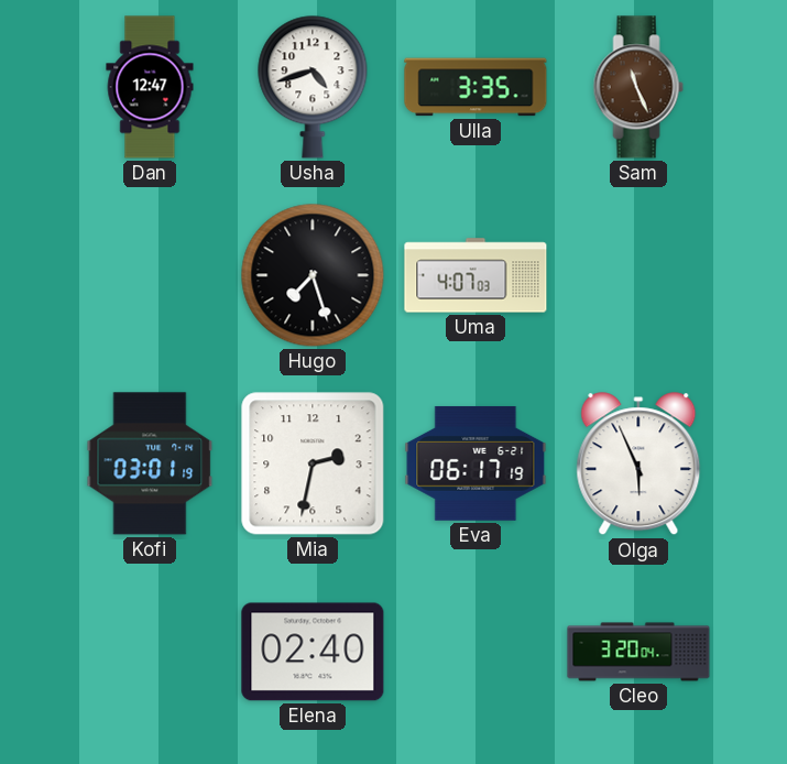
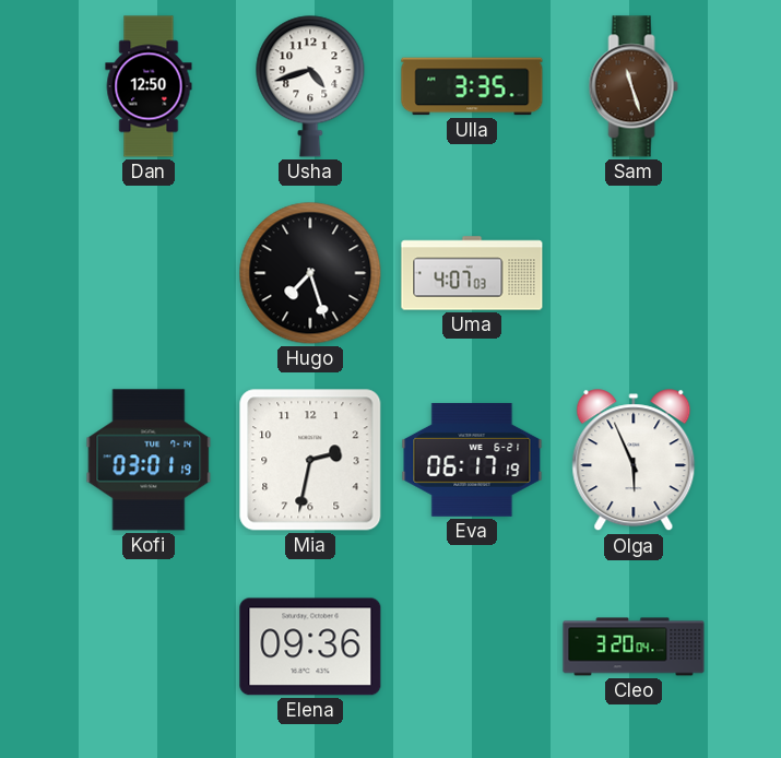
Dan: 12:47 -> 12:50 (149, 86)
Sam: 11:26 -> 11:27 (634, 86)
Elena: 02:40 -> 09:36 (310, 647)
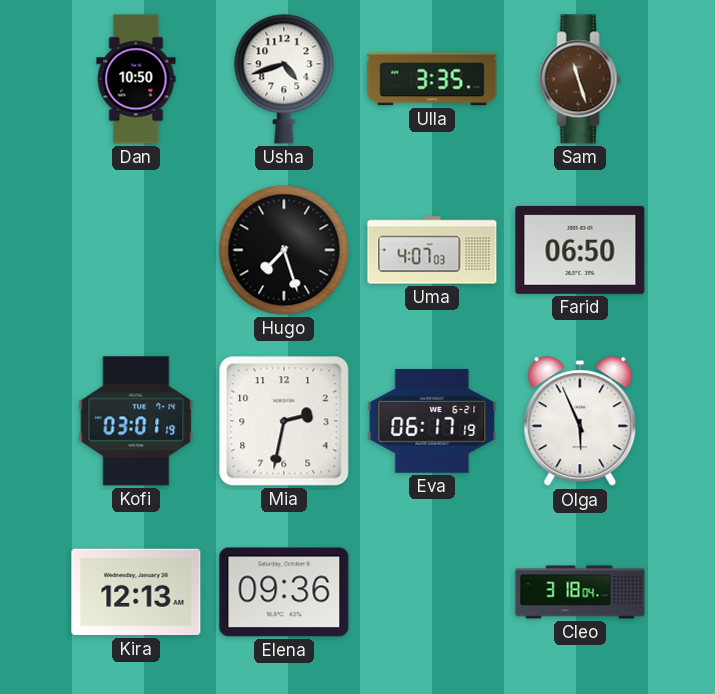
Dan: 12:50 -> 10:50 (136, 79)
Farid: none -> 06:50 (580, 250)
Kira: none -> 12:13 (136, 592)
Cleo: 3:20 -> 3:18 (580, 592)
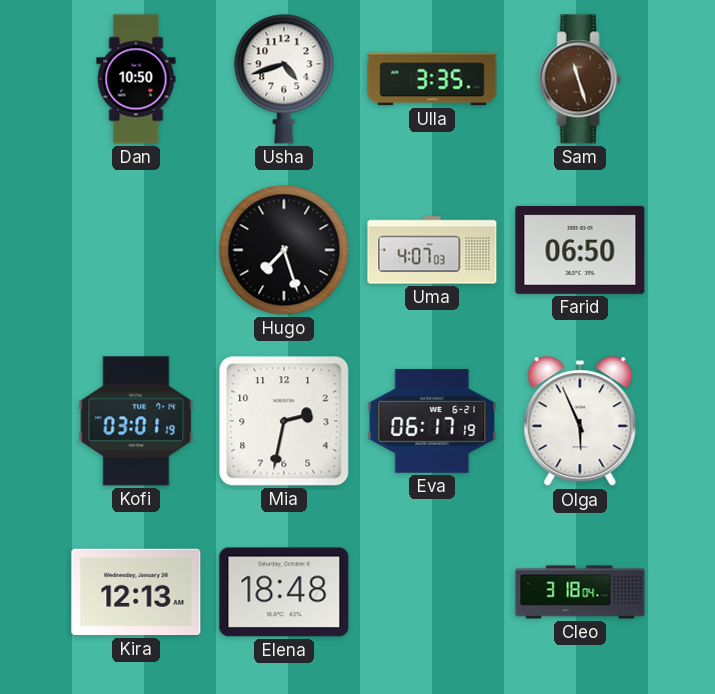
Elena: 09:36 -> 18:48 (284, 592)
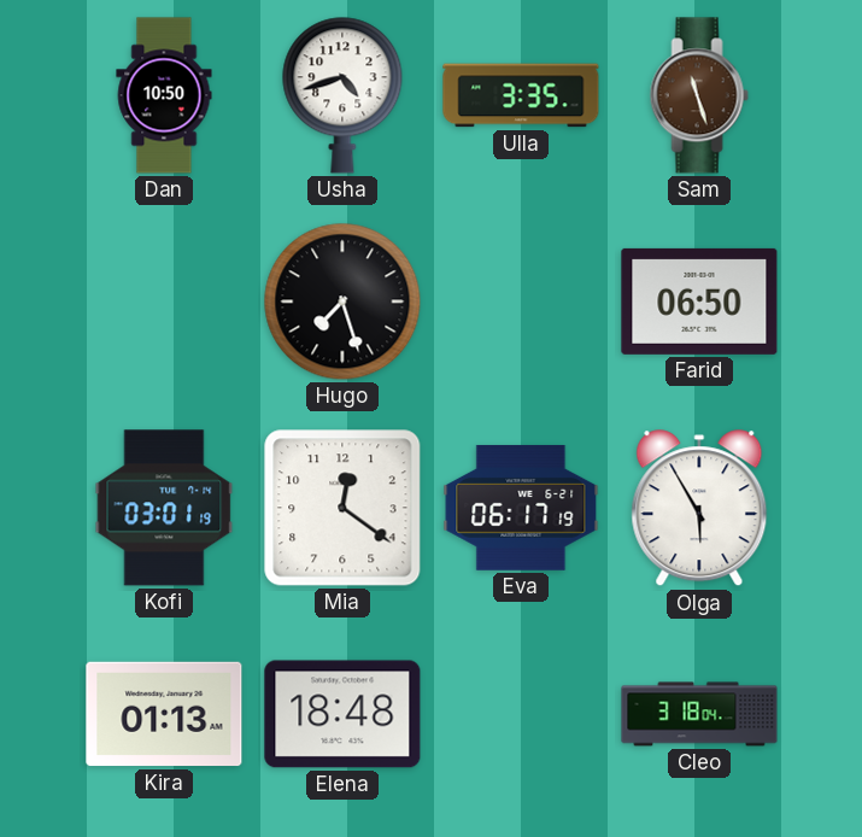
Uma: 4:07 -> none (432, 250)
Mia: 2:32 -> 12:21 (342, 508)
Olga: 5:56 -> 5:55 (699, 509)
Kira: 12:13 -> 01:13 (164, 714)
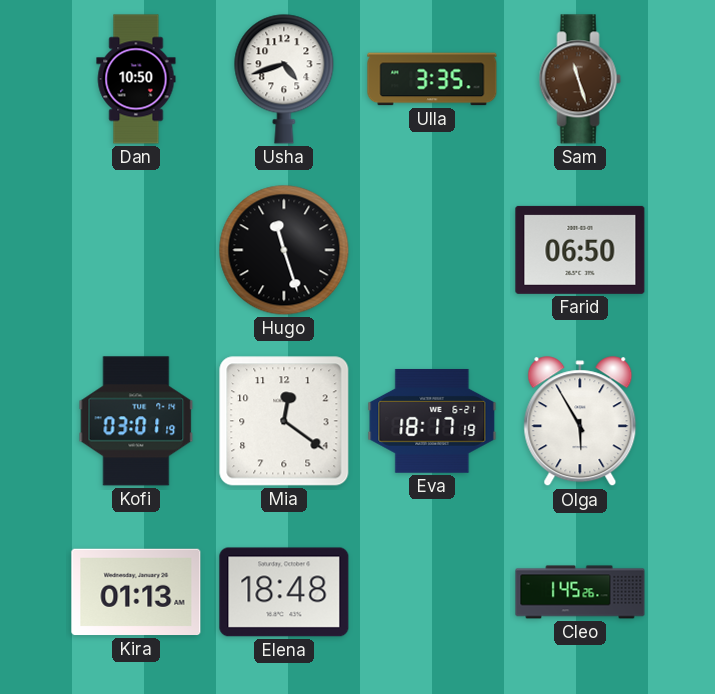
Hugo: 7:27 -> 11:27 (284, 250)
Eva: 06:17 -> 18:17 (432, 421)
Cleo: 3:18 -> 1:45 (580, 592)
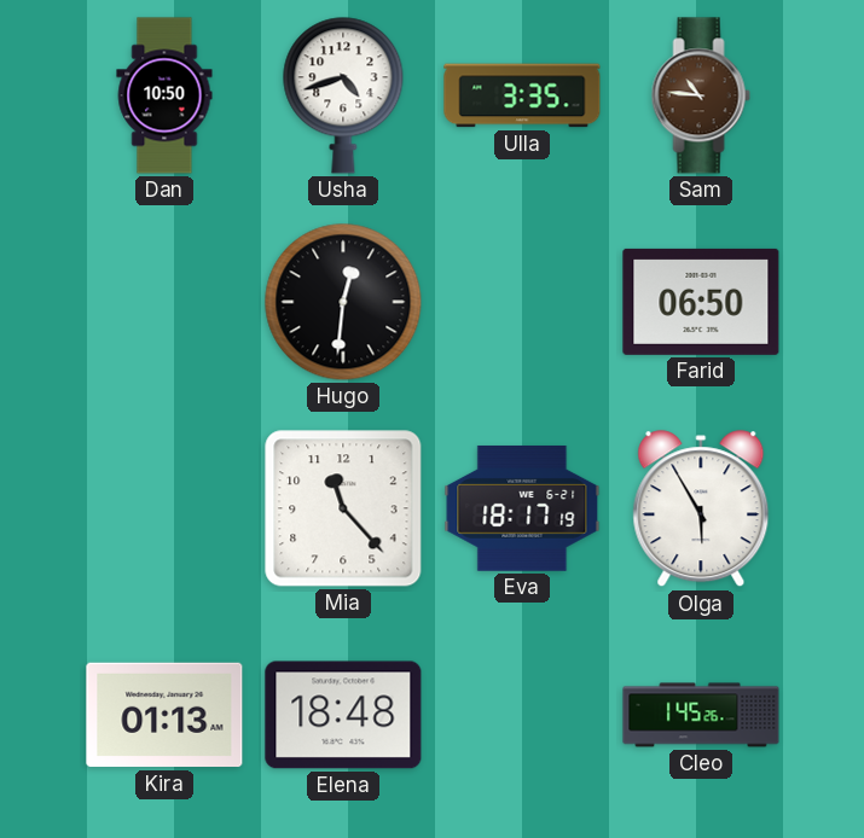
Sam: 11:27 -> 10:46 (701, 95)
Hugo: 11:27 -> 12:31 (343, 302)
Kofi: 03:01 -> none (136, 421)
Mia: 12:21 -> 11:23 (343, 508)
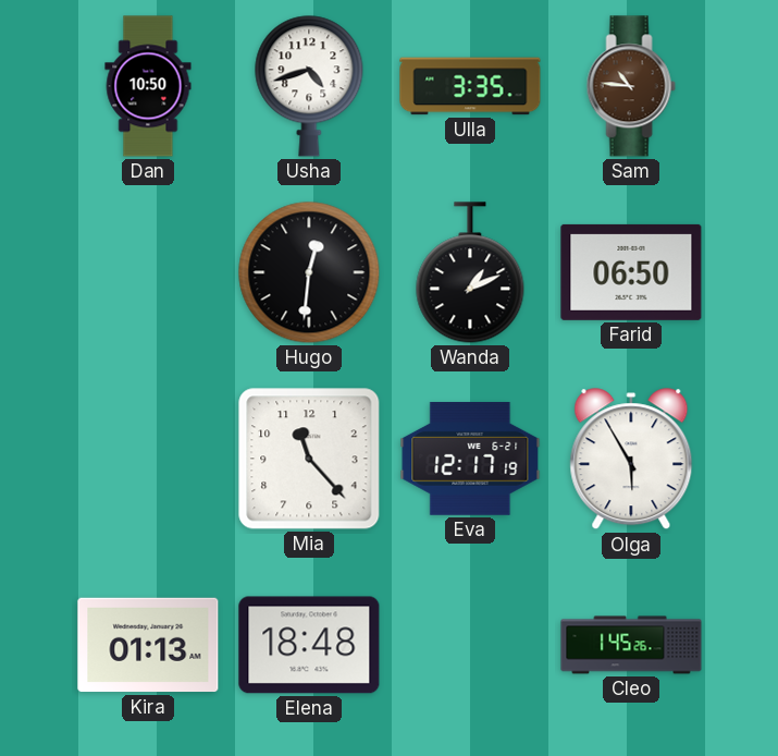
Wanda: none -> 1:11 (470, 272)
Eva: 18:17 -> 12:17 (470, 459)
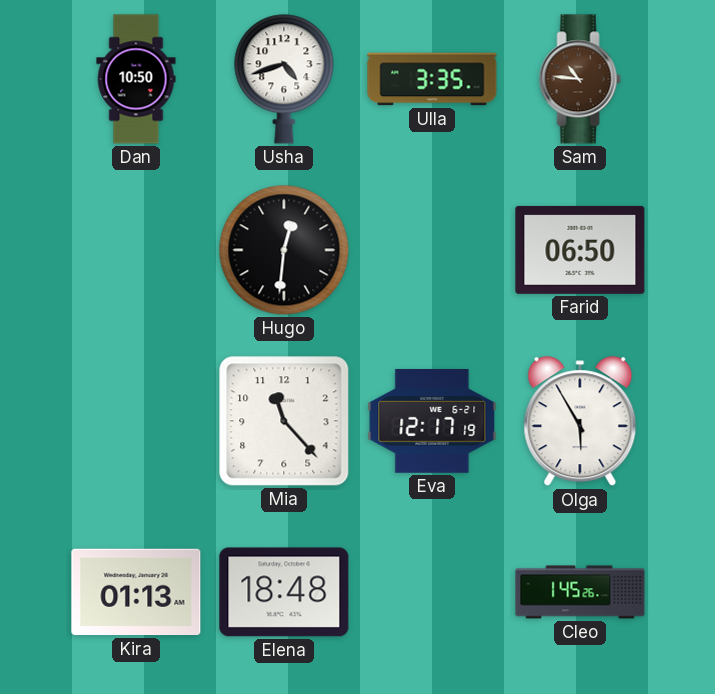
Wanda: 1:11 -> none (470, 272)
